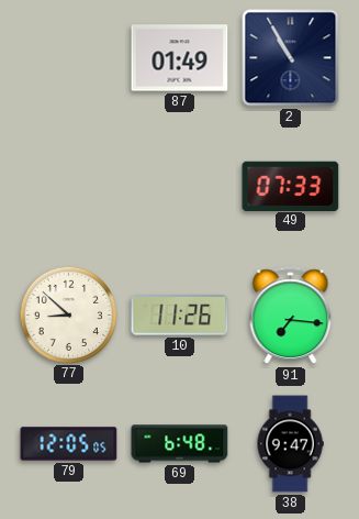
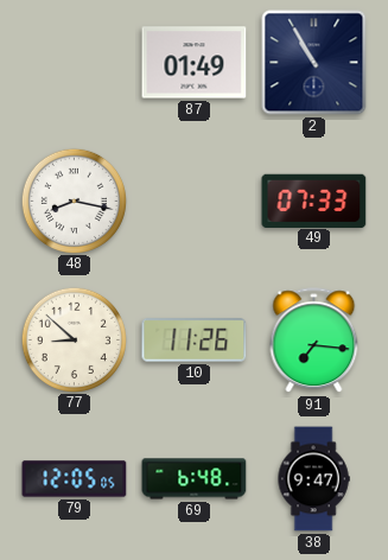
48: none -> 8:17 (74, 201)
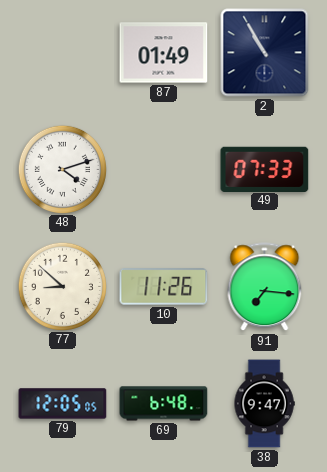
48: 8:17 -> 4:12 (62, 169)
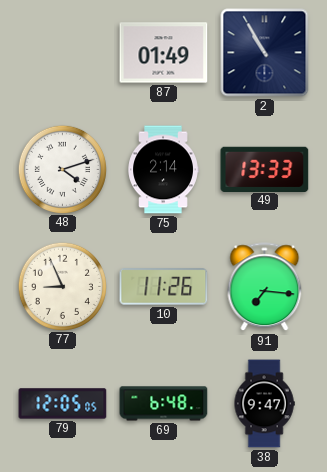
75: none -> 2:14 (163, 170)
49: 07:33 -> 13:33 (265, 169)
77: 8:52 -> 8:56 (62, 286)
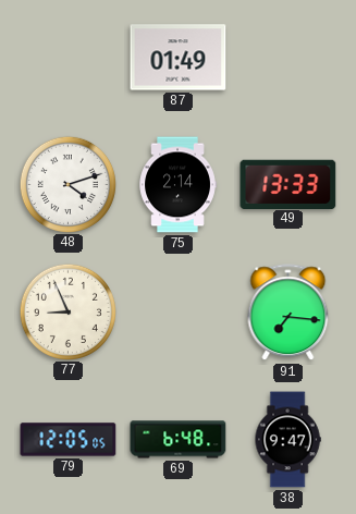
2: 10:55 -> none (265, 53)
10: 11:26 -> none (164, 287)
